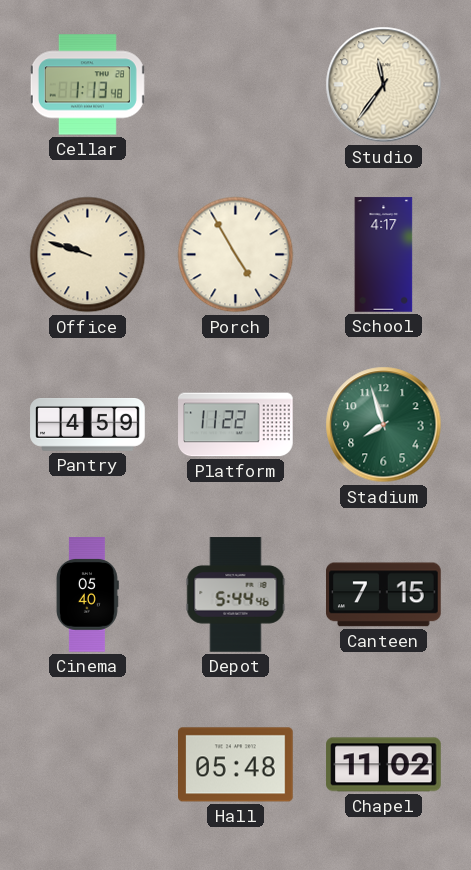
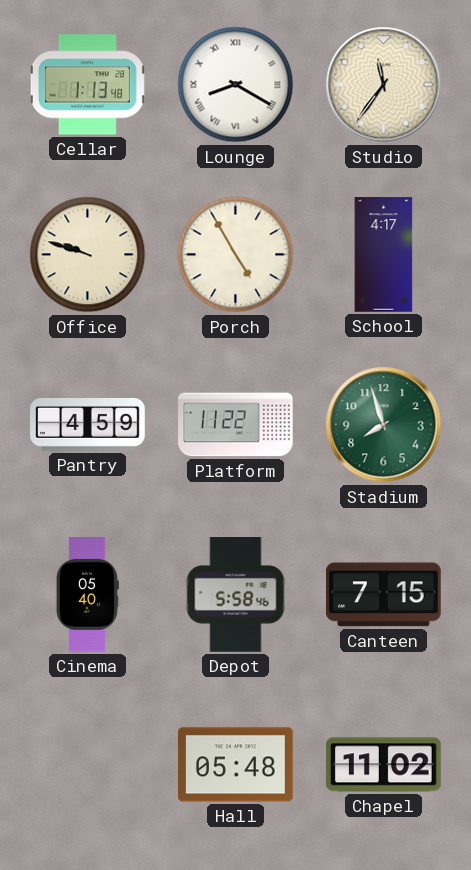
Lounge: none -> 8:20 (236, 85)
Depot: 5:44 -> 5:58 (236, 595)
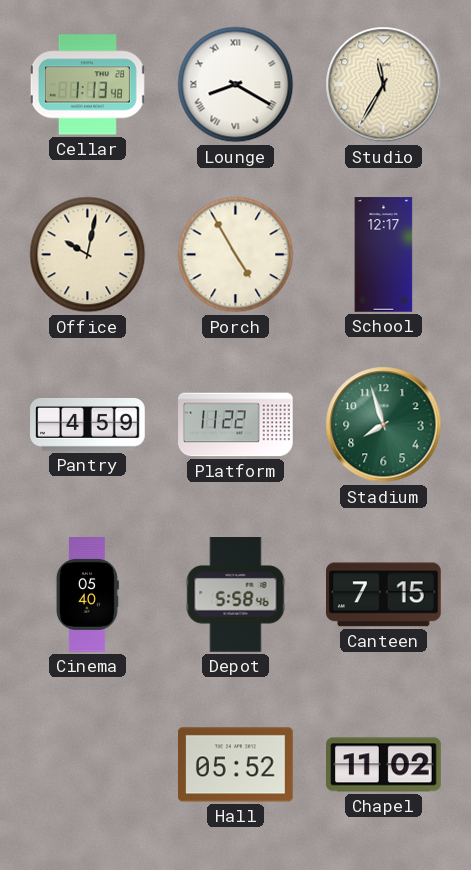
Studio: 11:36 -> 11:35 (384, 85)
Office: 9:48 -> 10:02 (88, 255)
School: 4:17 -> 12:17 (384, 255)
Hall: 05:48 -> 05:52 (236, 765)
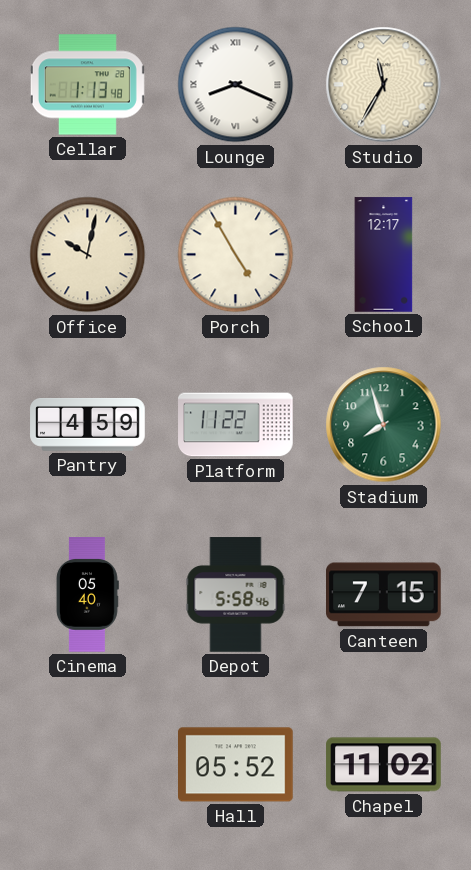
Lounge: 8:20 -> 8:19 (236, 85)
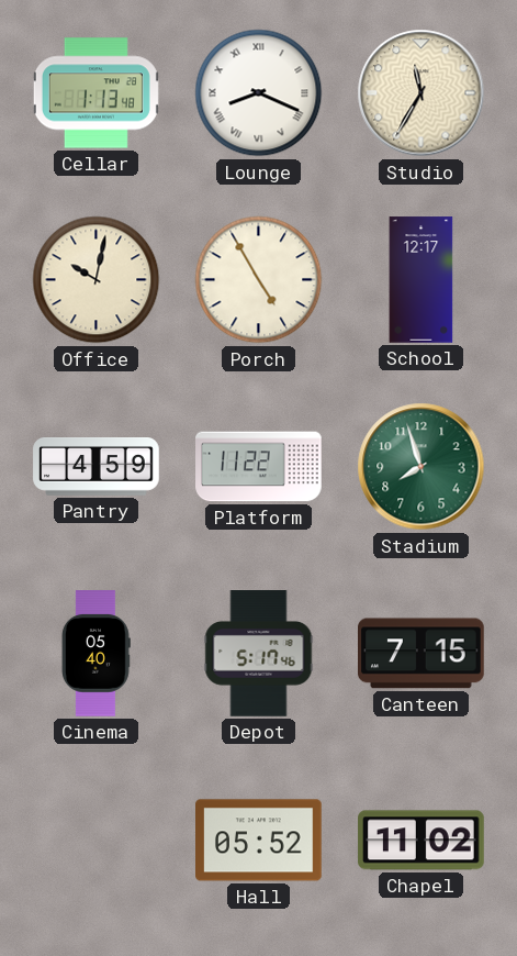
Depot: 5:58 -> 5:17 (259, 654)
